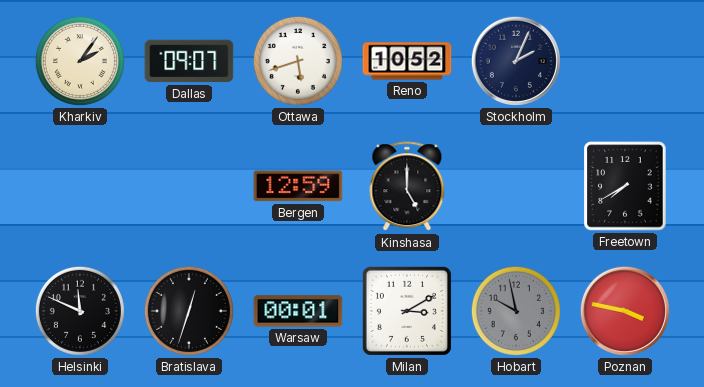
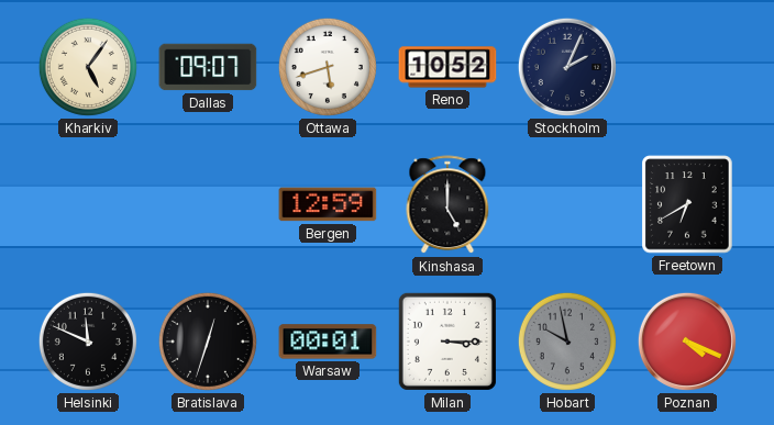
Kharkiv: 2:06 -> 5:06 (88, 67)
Freetown: 7:40 -> 6:40 (687, 204)
Milan: 3:10 -> 3:15 (447, 342)
Poznan: 3:47 -> 4:19 (687, 342)
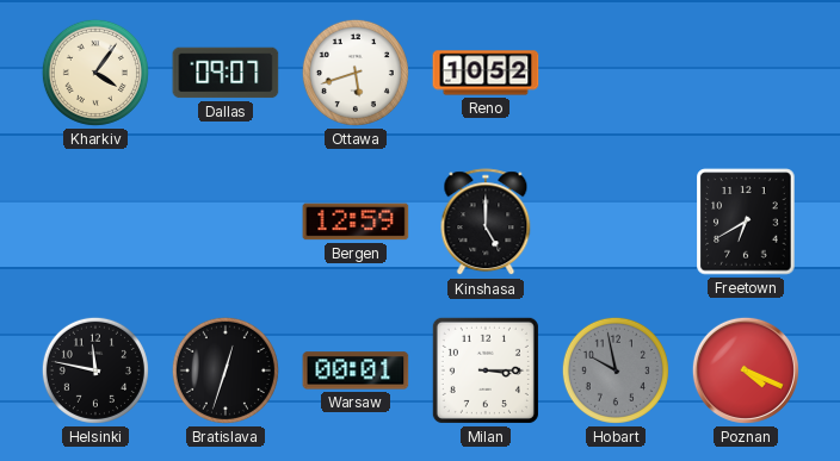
Kharkiv: 5:06 -> 4:06 (95, 73)
Stockholm: 2:04 -> none (567, 67)
Helsinki: 11:49 -> 11:47 (95, 370)
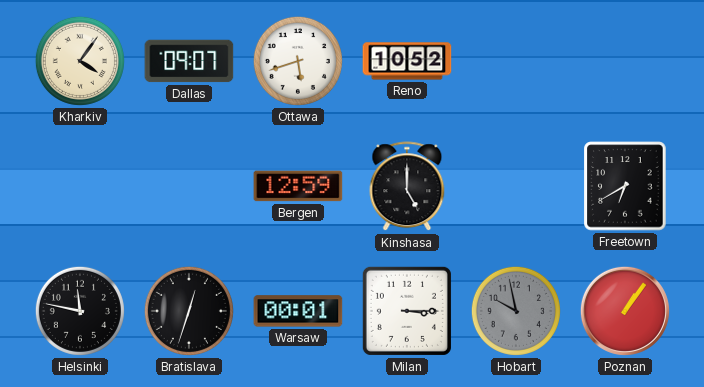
Poznan: 4:19 -> 1:06 (625, 311)
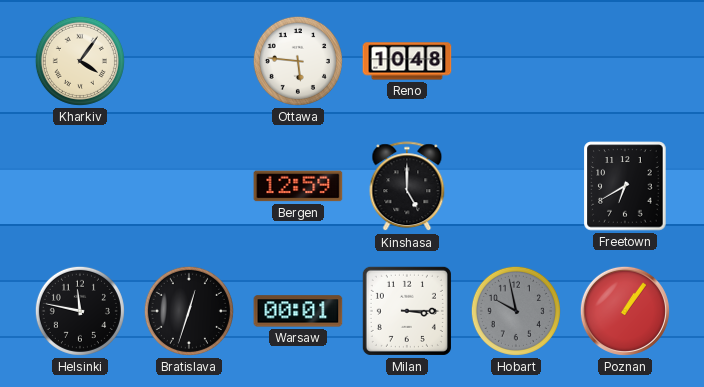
Dallas: 09:07 -> none (189, 61)
Ottawa: 5:42 -> 5:46 (298, 61)
Reno: 10:52 -> 10:48 (407, 61)
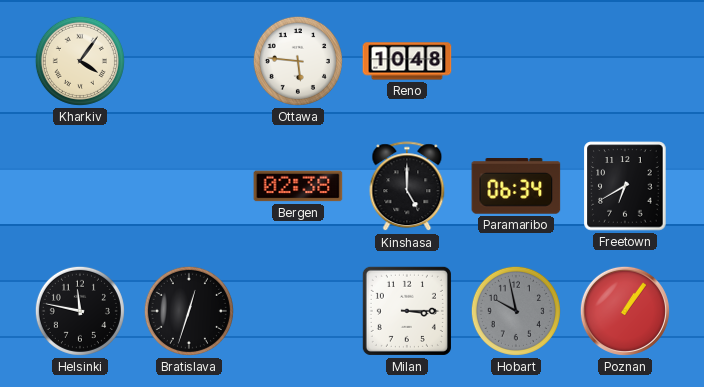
Bergen: 12:59 -> 02:38 (298, 186)
Paramaribo: none -> 06:34 (516, 187)
Warsaw: 00:01 -> none (298, 311)
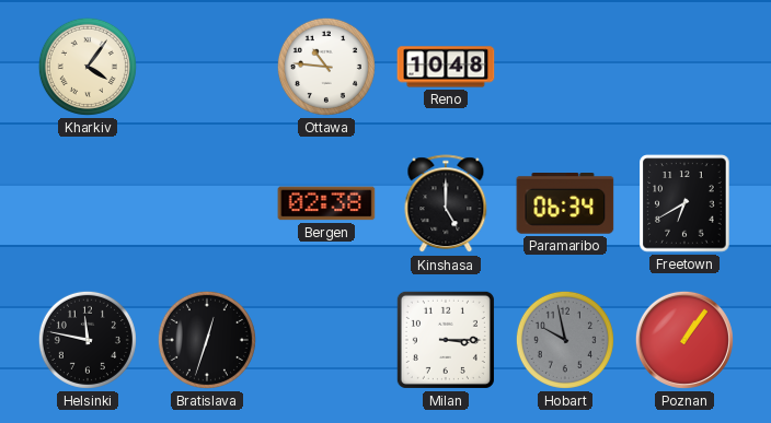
Ottawa: 5:46 -> 10:46 (326, 67)
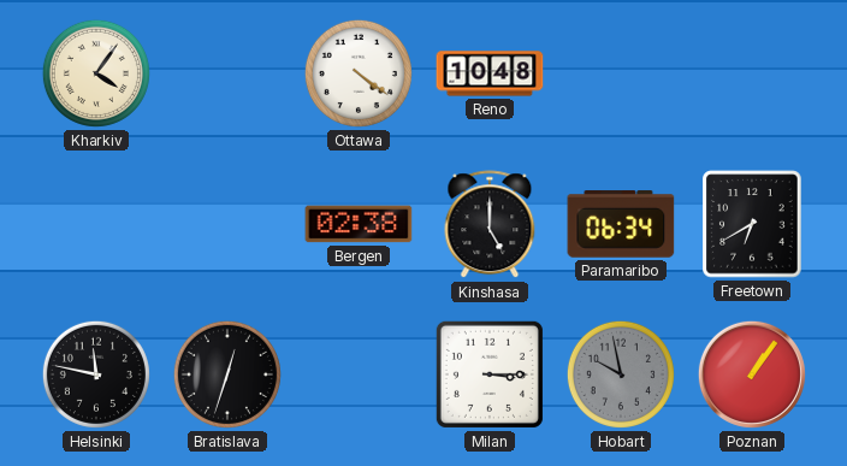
Ottawa: 10:46 -> 4:21 (359, 73)
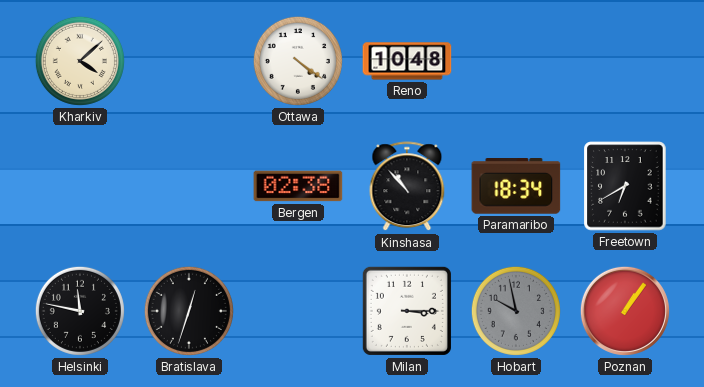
Kharkiv: 4:06 -> 4:08 (80, 61)
Kinshasa: 5:00 -> 10:53 (407, 187)
Paramaribo: 06:34 -> 18:34 (516, 187)
